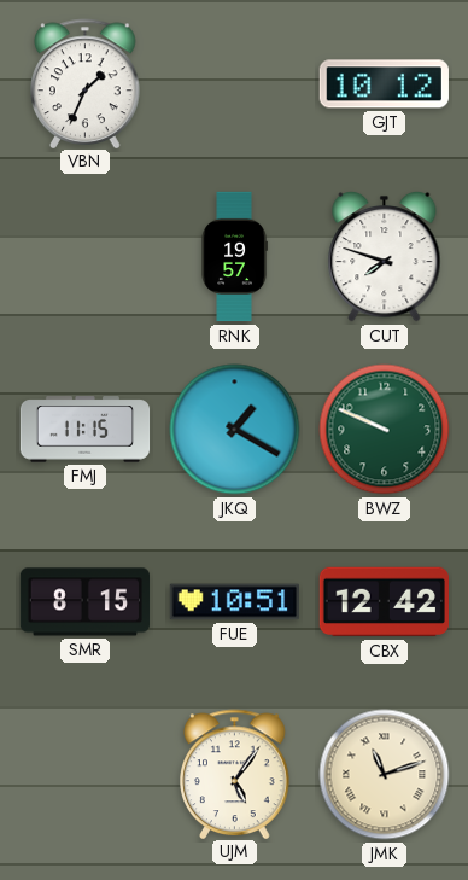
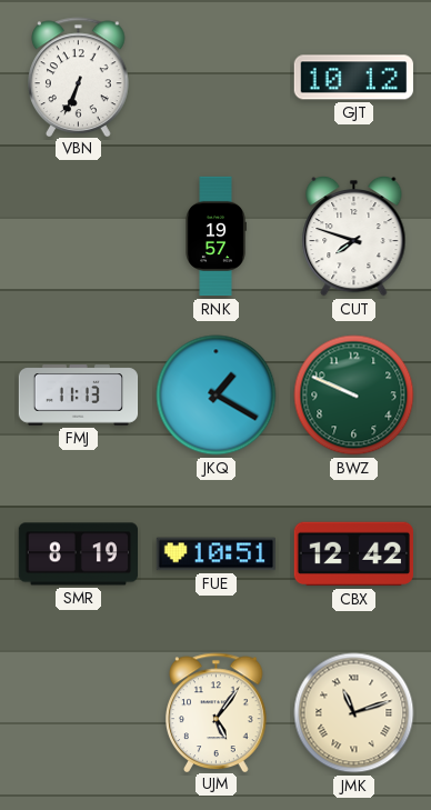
VBN: 1:34 -> 6:34 (79, 77)
FMJ: 11:15 -> 11:13 (79, 396)
SMR: 8:15 -> 8:19 (78, 554)
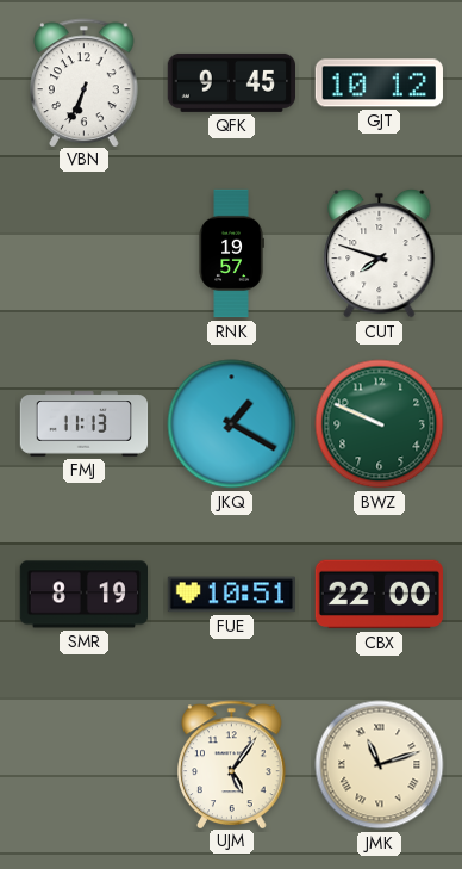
QFK: none -> 9:45 (231, 82)
CBX: 12:42 -> 22:00 (379, 595)
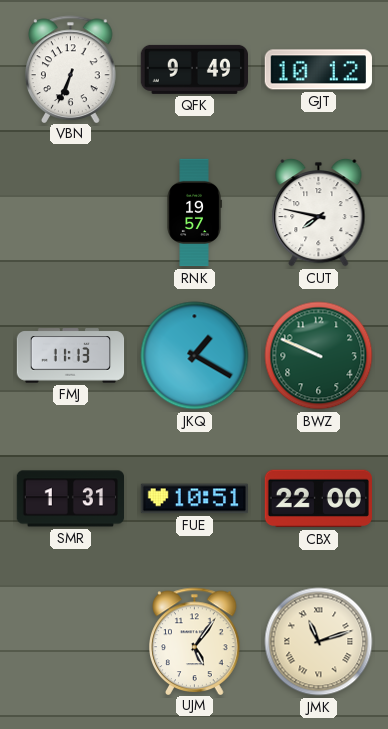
QFK: 9:45 -> 9:49 (194, 69)
CUT: 7:48 -> 7:47 (319, 212)
SMR: 8:19 -> 1:31 (70, 499)
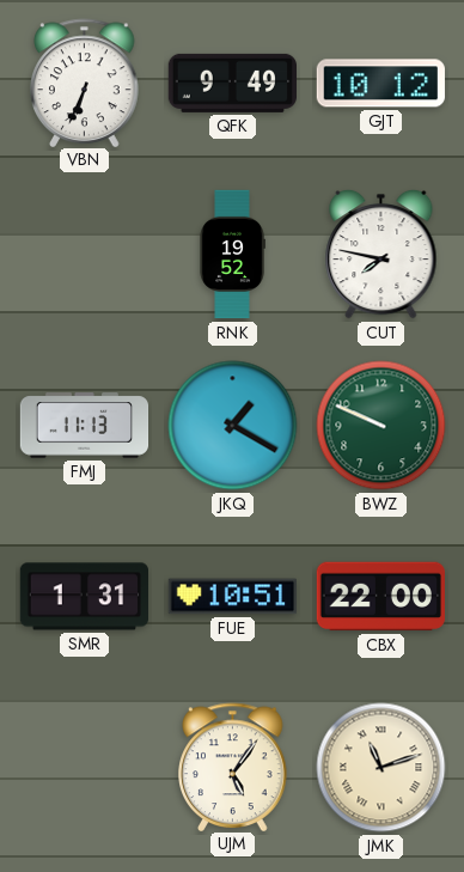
RNK: 19:57 -> 19:52 (232, 255)
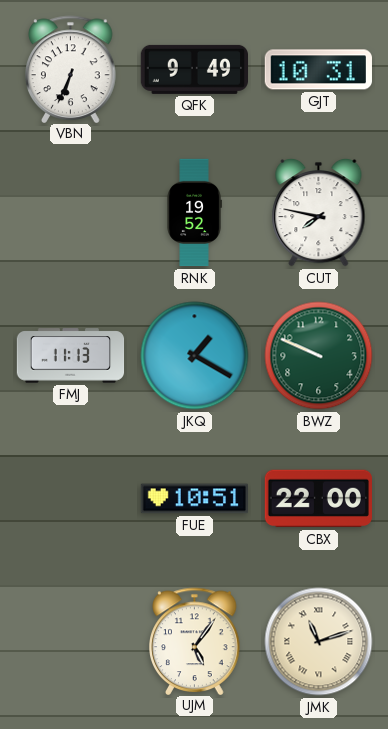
GJT: 10:12 -> 10:31 (318, 70)
SMR: 1:31 -> none (84, 597)
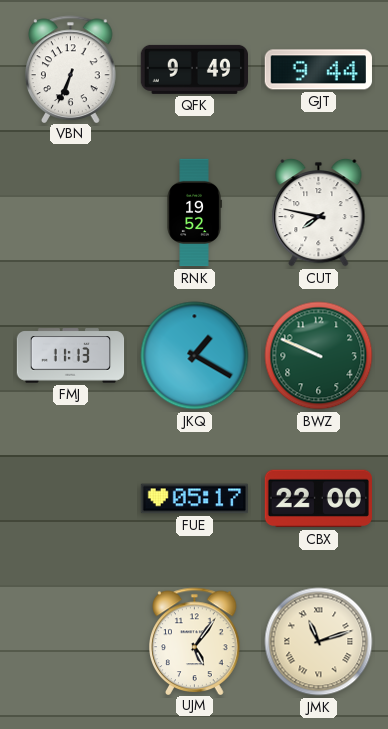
GJT: 10:31 -> 9:44 (318, 70)
FUE: 10:51 -> 05:17 (194, 499)
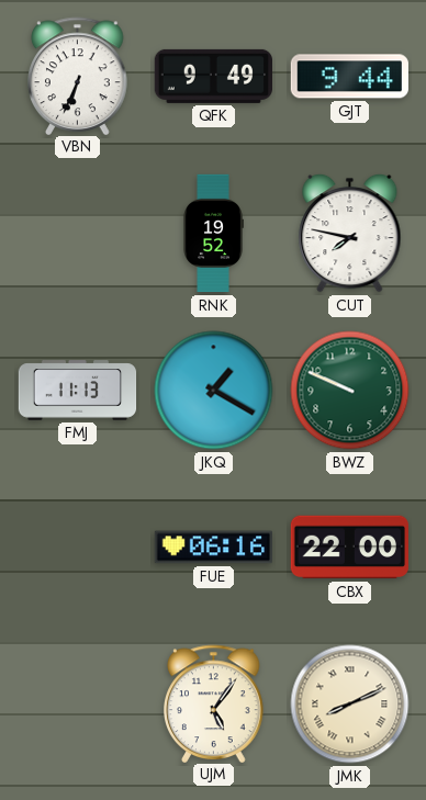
FUE: 05:17 -> 06:16 (213, 548)
JMK: 11:12 -> 8:11 (350, 705)
